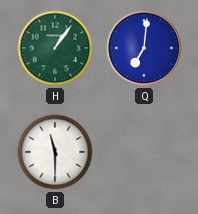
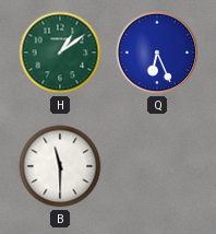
H: 1:06 -> 1:09 (60, 52)
Q: 7:01 -> 6:26 (157, 52)
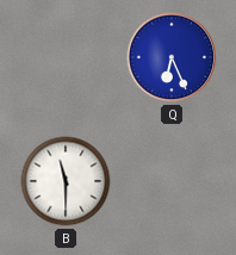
H: 1:09 -> none (60, 52)
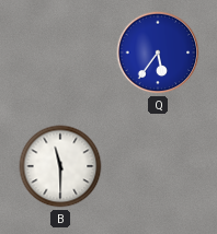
Q: 6:26 -> 5:36 (158, 52)
